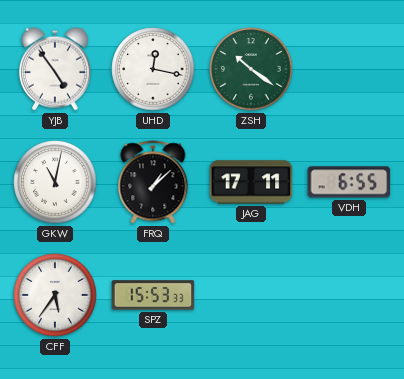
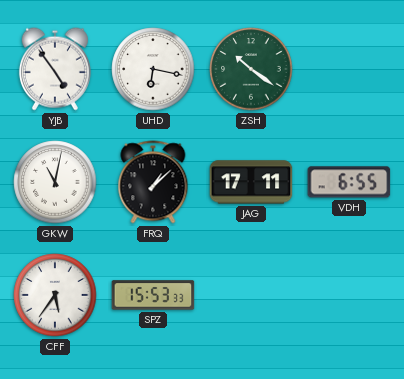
UHD: 12:17 -> 6:17 (153, 69)
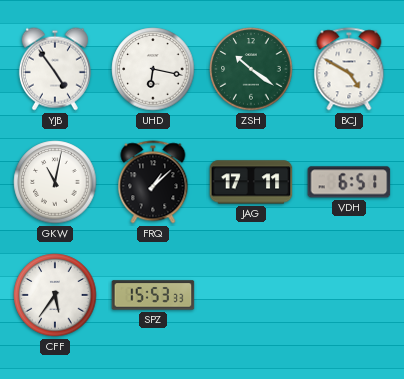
BCJ: none -> 4:50 (349, 69)
VDH: 6:55 -> 6:51 (349, 182)
